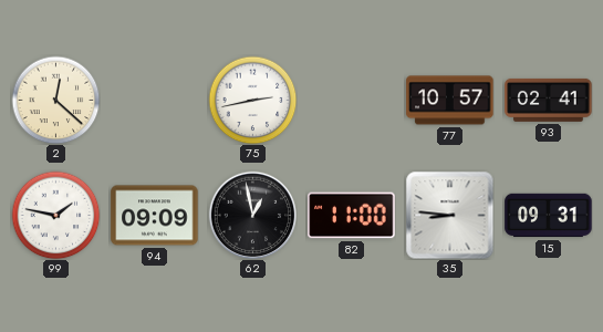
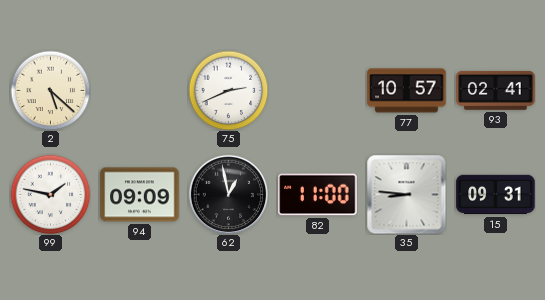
2: 12:22 -> 5:22 (50, 90)
75: 2:43 -> 2:41 (228, 90)
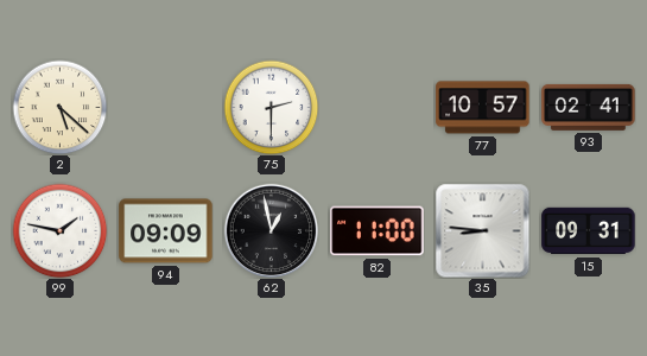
75: 2:41 -> 2:30 (271, 107)
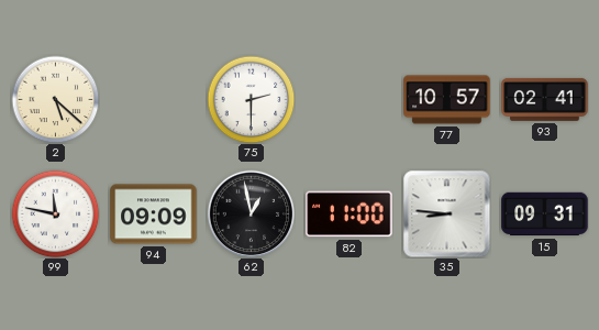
99: 1:47 -> 11:47 (55, 213)
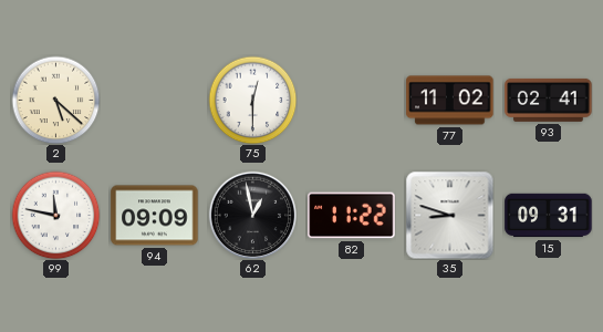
75: 2:30 -> 12:30 (252, 100)
77: 10:57 -> 11:02 (450, 101)
82: 11:00 -> 11:22 (352, 216)
35: 8:46 -> 8:48 (449, 215)
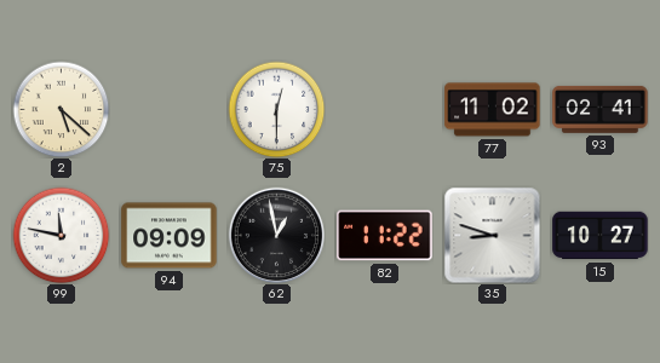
15: 09:31 -> 10:27 (601, 236)
